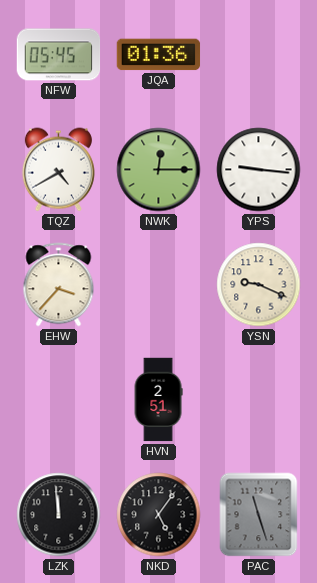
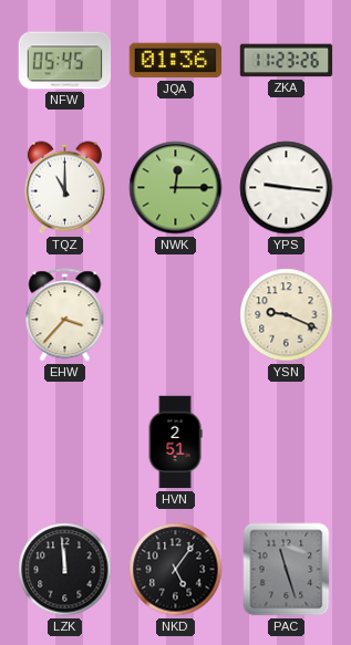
ZKA: none -> 11:23 (287, 61)
TQZ: 4:40 -> 11:00 (64, 188)
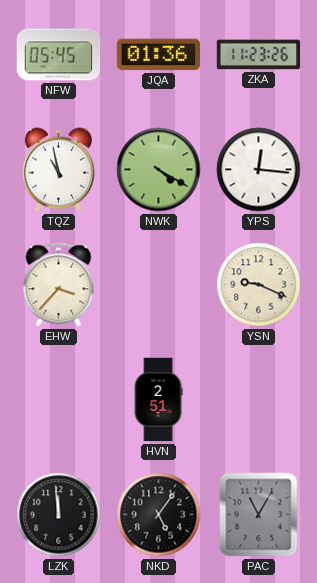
TQZ: 11:00 -> 10:58 (58, 170)
NWK: 12:15 -> 4:20 (159, 170)
YPS: 9:16 -> 12:16 (259, 170)
PAC: 11:27 -> 11:05 (259, 515)
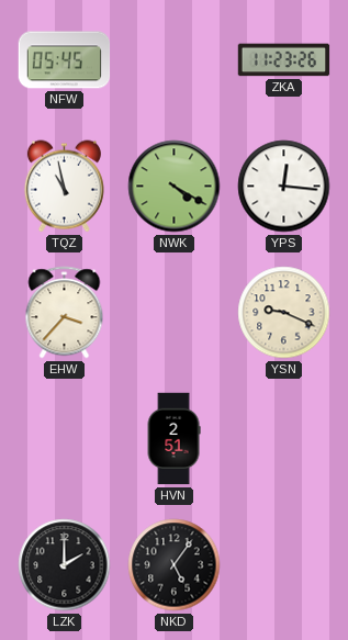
JQA: 01:36 -> none (159, 55)
LZK: 11:59 -> 2:00 (65, 565)
PAC: 11:05 -> none (259, 515)
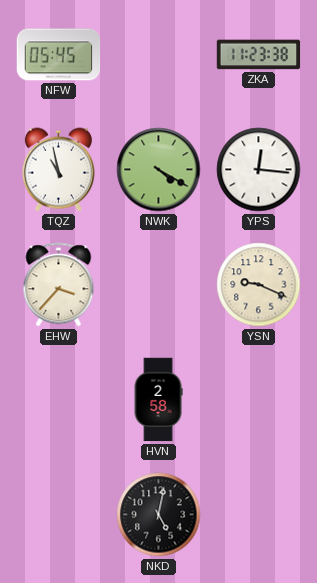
ZKA: 11:23:26 -> 11:23:38 (259, 55)
HVN: 2:51 -> 2:58 (158, 400)
LZK: 2:00 -> none (65, 565)
NKD: 5:06 -> 5:02 (159, 515)
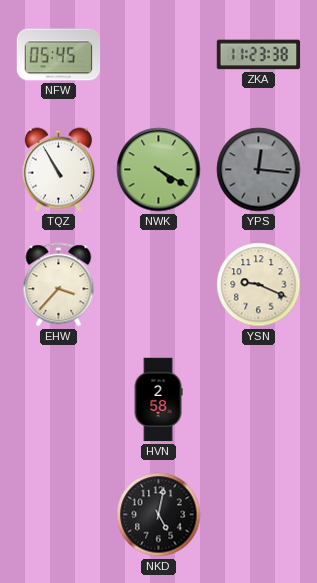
TQZ: 10:58 -> 10:55 (58, 170)
YPS dial: white -> grey (259, 170)
